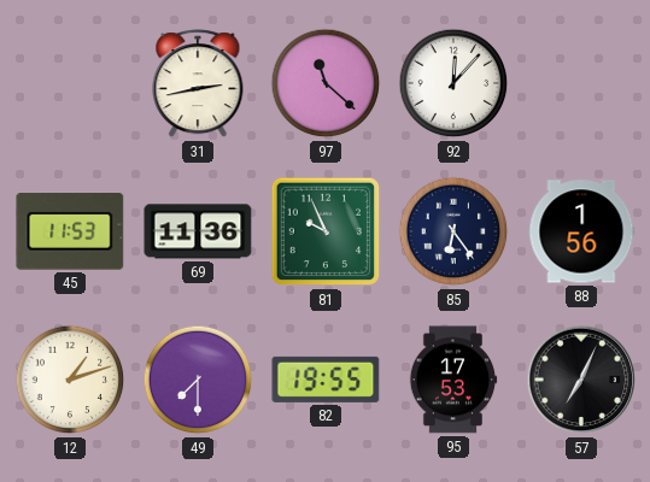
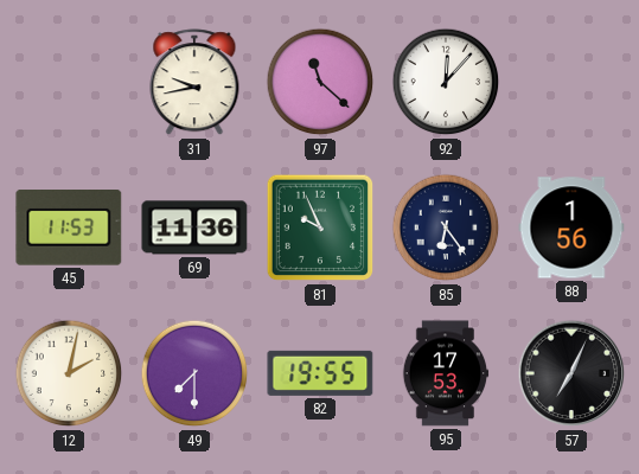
31: 2:43 -> 9:43 (194, 83)
12: 1:12 -> 2:02 (69, 373)
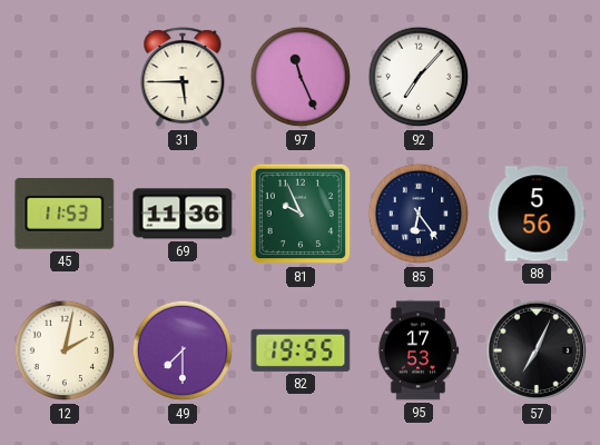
31: 9:43 -> 5:45 (183, 78)
97: 11:22 -> 11:26 (301, 77)
92: 12:07 -> 7:07 (419, 77)
88: 1:56 -> 5:56 (537, 214)
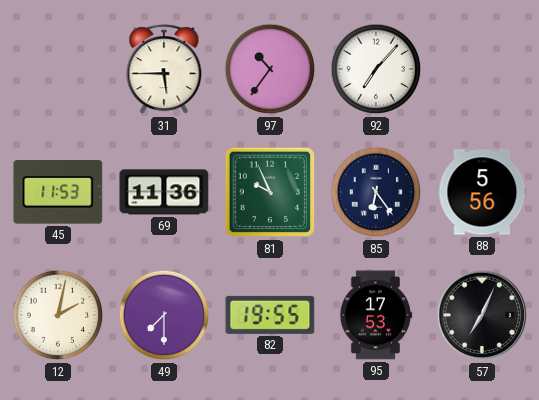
97: 11:26 -> 10:36 (270, 69)
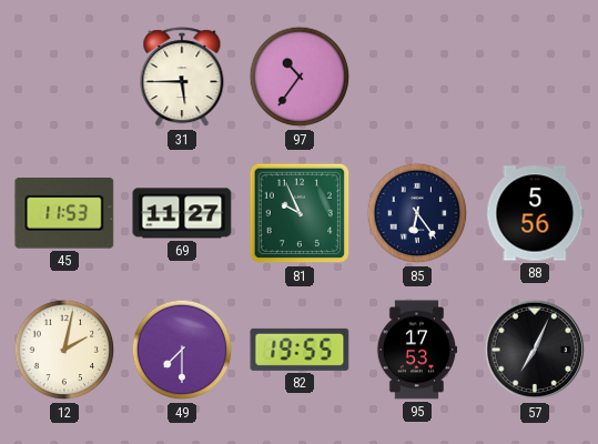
92: 7:07 -> none (376, 69)
69: 11:36 -> 11:27 (182, 213)
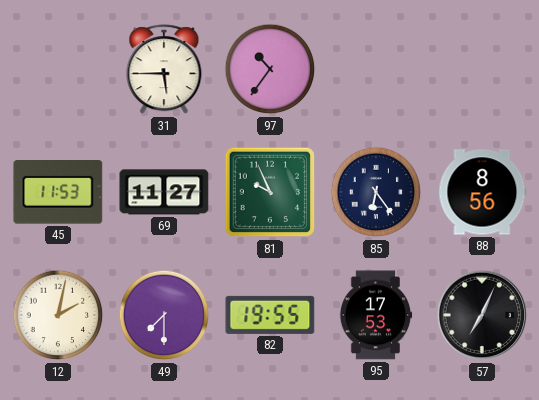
88: 5:56 -> 8:56 (482, 192)
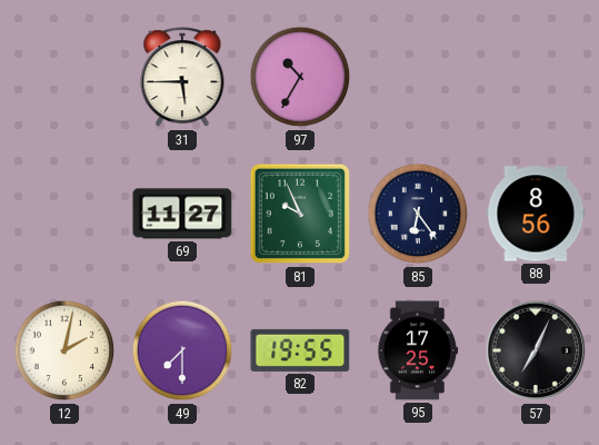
97: 10:36 -> 10:35 (300, 77)
45: 11:53 -> none (58, 192)
95: 17:53 -> 17:25 (418, 350)
